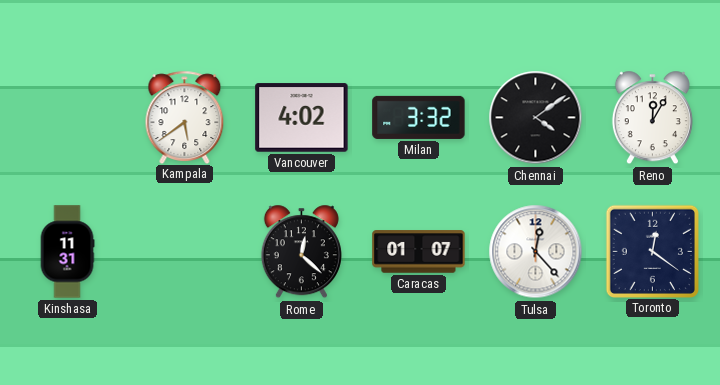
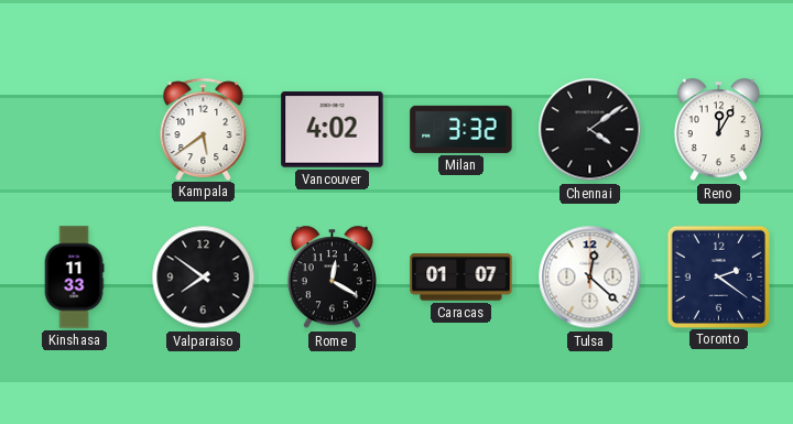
Kinshasa: 11:31 -> 11:33 (74, 278)
Valparaiso: none -> 7:51 (204, 278)
Rome: 12:22 -> 12:20 (332, 278)
Tulsa: 12:23 -> 12:22 (590, 278)
Toronto: 12:21 -> 2:21 (718, 276)
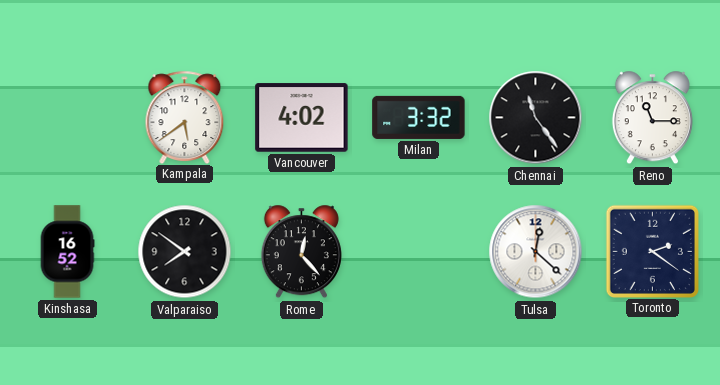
Chennai: 4:09 -> 11:24 (536, 118)
Reno: 12:05 -> 11:15 (652, 118)
Kinshasa: 11:33 -> 16:52 (67, 252)
Rome: 12:20 -> 12:23 (301, 252)
Caracas: 01:07 -> none (461, 278)
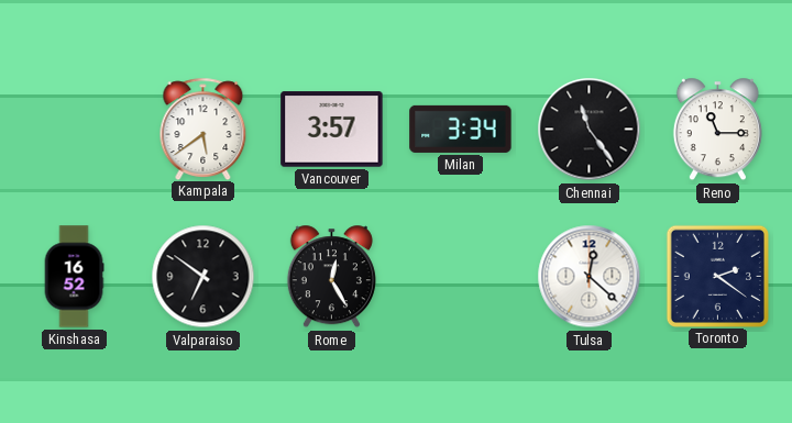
Vancouver: 4:02 -> 3:57 (332, 130)
Milan: 3:32 -> 3:34 (461, 129)
Valparaiso: 7:51 -> 6:51 (204, 277)
Rome: 12:23 -> 12:25 (331, 277)
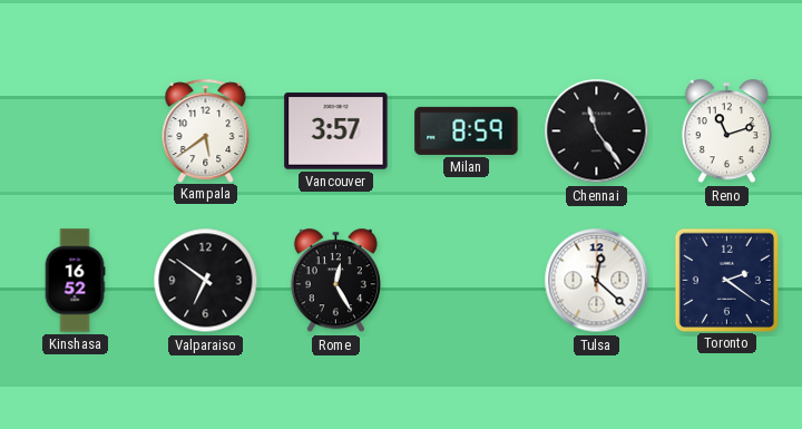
Milan: 3:34 -> 8:59 (467, 130)
Reno: 11:15 -> 11:12 (726, 131)
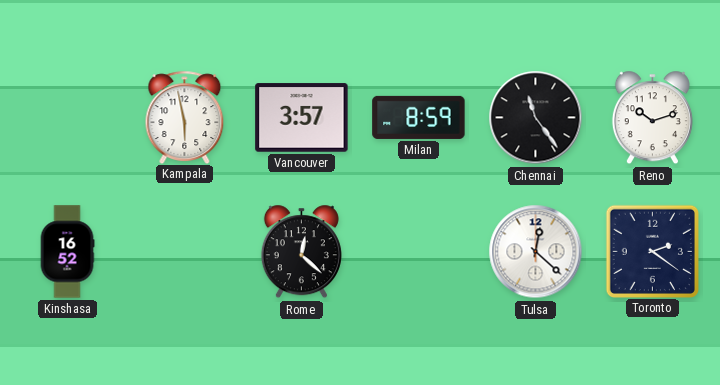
Kampala: 5:39 -> 5:58 (185, 117)
Reno: 11:12 -> 10:12 (652, 118)
Valparaiso: 6:51 -> none (206, 281)
Rome: 12:25 -> 12:22 (301, 252)
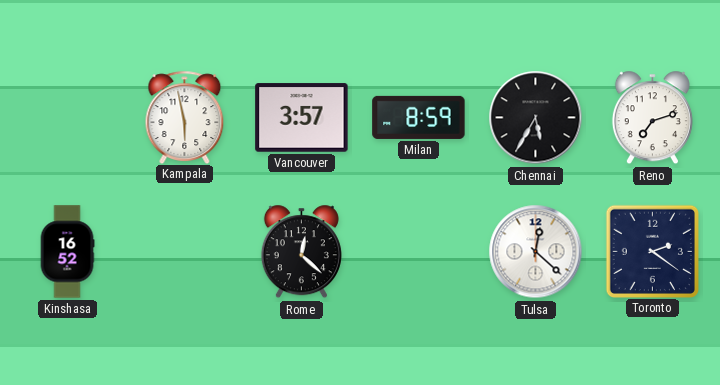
Chennai: 11:24 -> 5:35 (536, 118)
Reno: 10:12 -> 7:12 (652, 118)
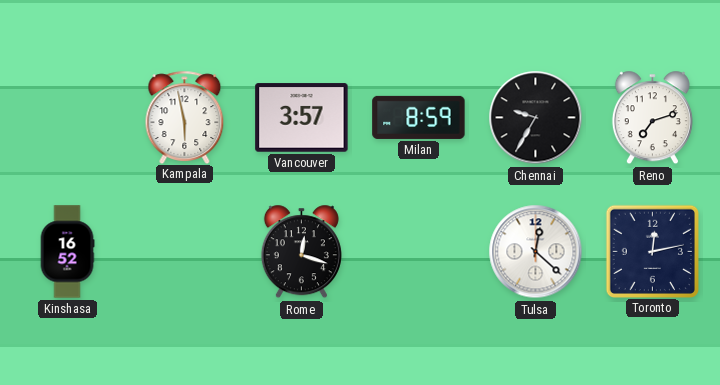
Chennai: 5:35 -> 9:35 (536, 118)
Rome: 12:22 -> 12:18 (301, 252)
Toronto: 2:21 -> 12:13 (652, 251)
